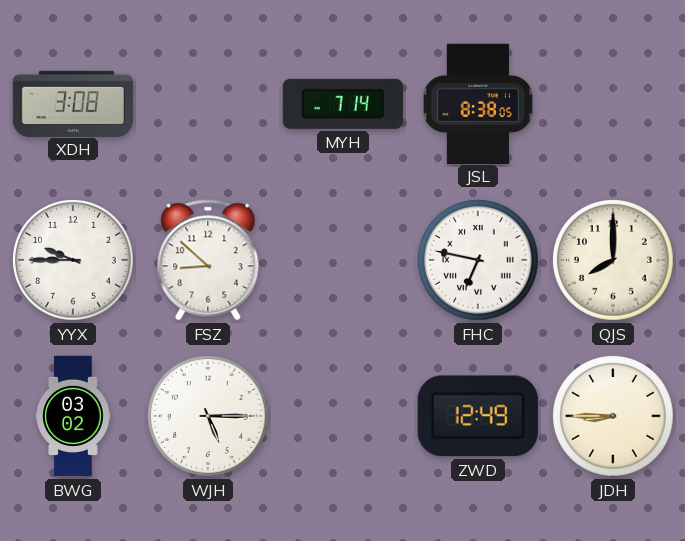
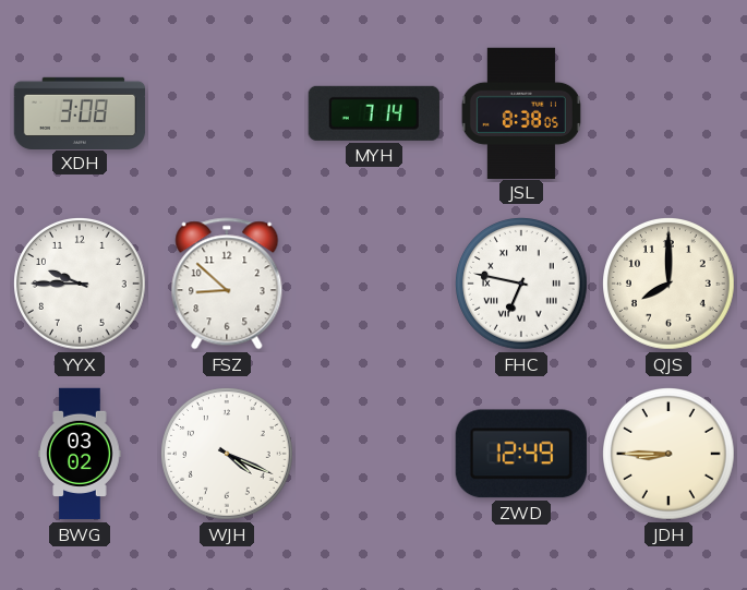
WJH: 5:15 -> 4:19 (228, 455)
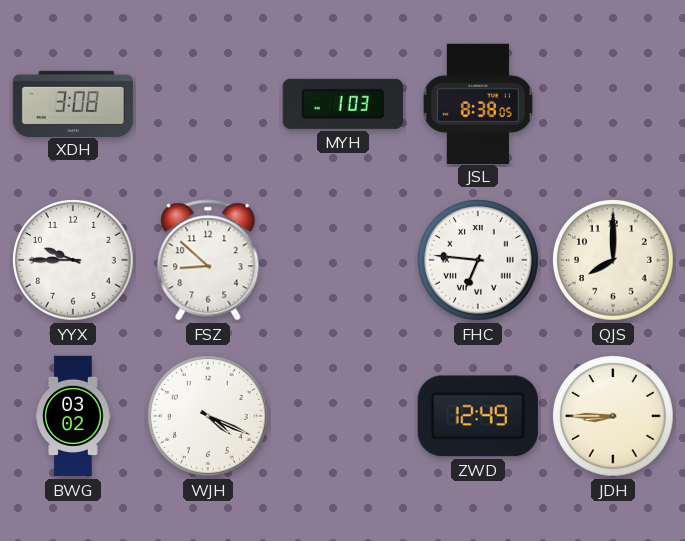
MYH: 7:14 -> 1:03 (343, 104)
FHC: 6:47 -> 6:46 (479, 261)
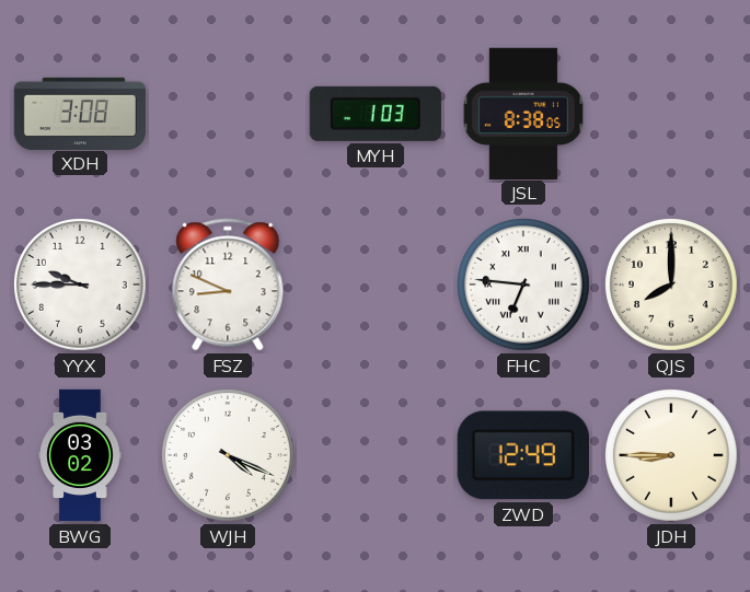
FSZ: 8:52 -> 8:49 (228, 285)
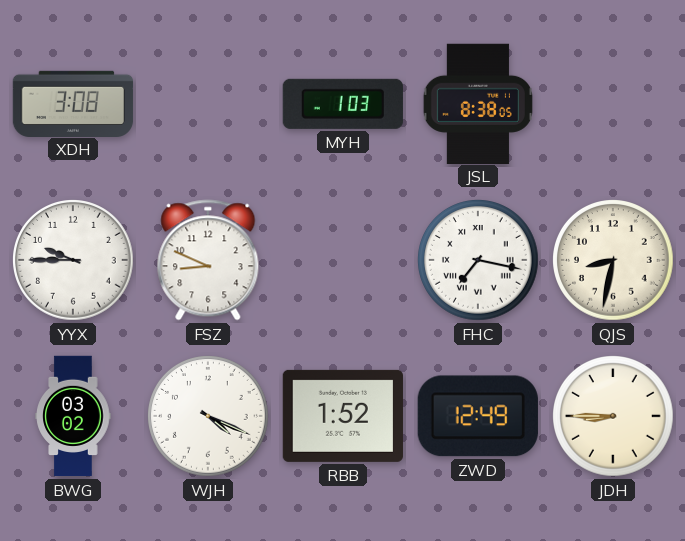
FHC: 6:46 -> 7:17 (479, 261)
QJS: 8:00 -> 8:32 (614, 261)
RBB: none -> 1:52 (343, 416)
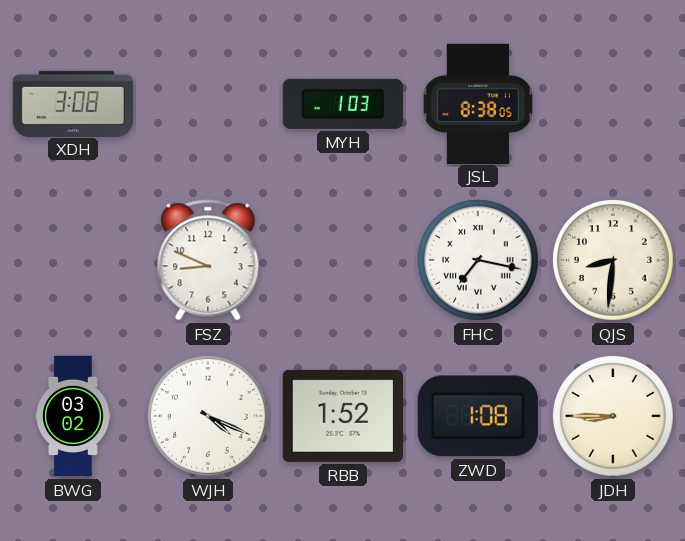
YYX: 9:45 -> none (74, 261)
QJS: 8:32 -> 8:31 (614, 261)
ZWD: 12:49 -> 1:08 (478, 416)
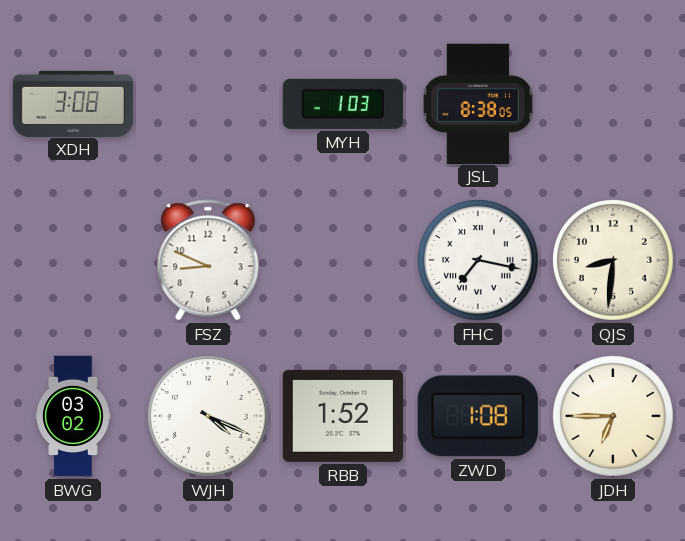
JDH: 8:45 -> 6:45 (614, 417)
